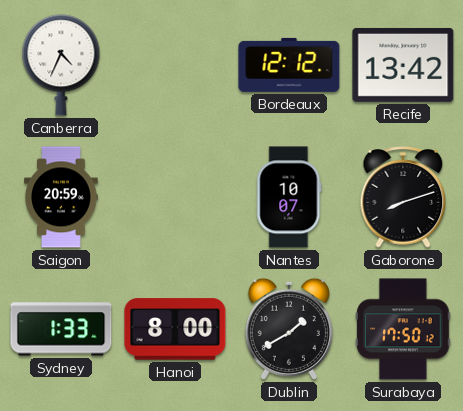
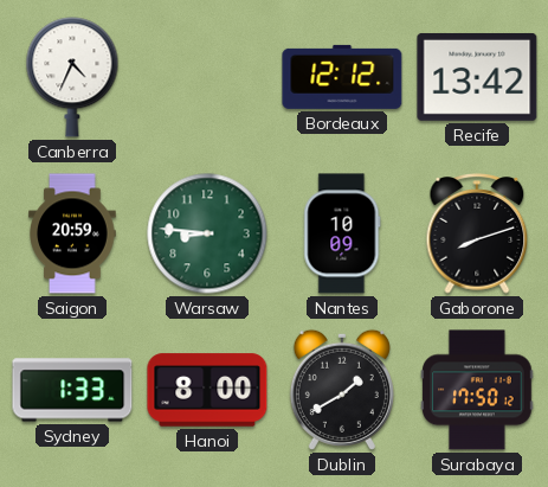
Warsaw: none -> 8:46 (207, 233)
Nantes: 10:07 -> 10:09 (342, 233)
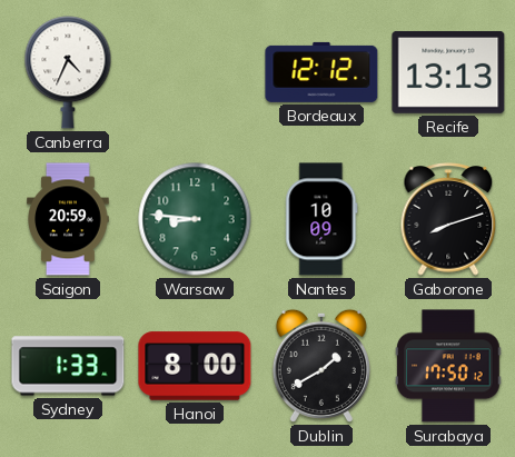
Recife: 13:42 -> 13:13 (448, 72)
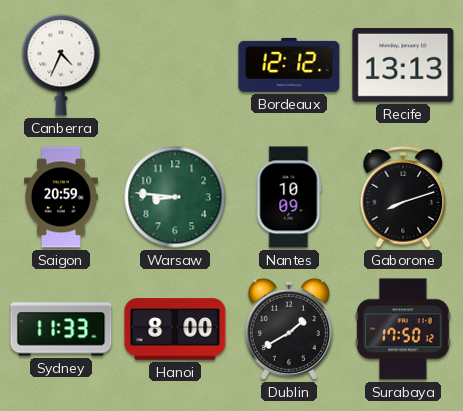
Sydney: 1:33 -> 11:33 (61, 329)
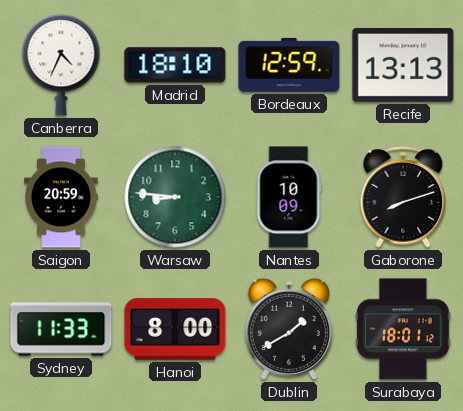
Madrid: none -> 18:10 (175, 65)
Bordeaux: 12:12 -> 12:59 (289, 65)
Surabaya: 17:50 -> 18:01 (403, 329)
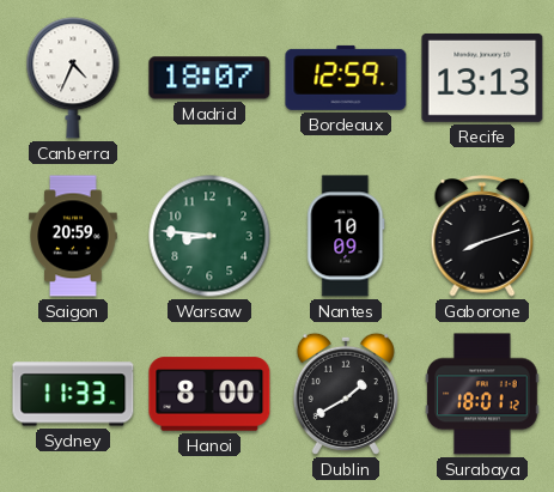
Madrid: 18:10 -> 18:07 (209, 78)
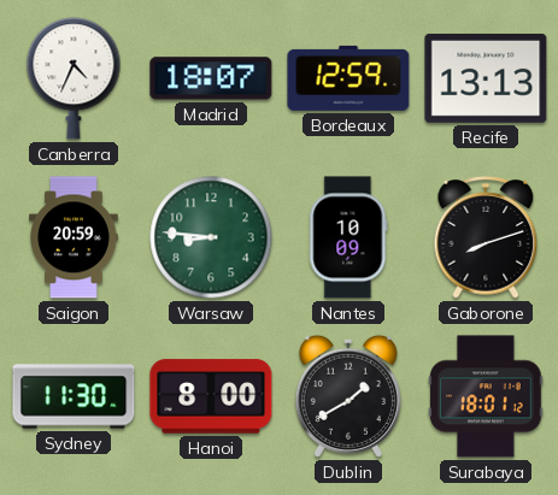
Sydney: 11:33 -> 11:30 (74, 396)
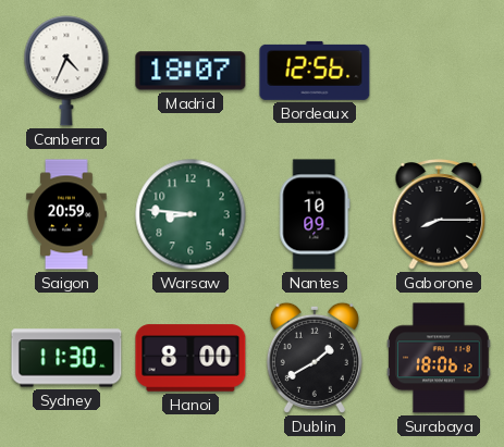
Bordeaux: 12:59 -> 12:56 (315, 71)
Recife: 13:13 -> none (486, 78)
Gaborone: 8:12 -> 8:15 (439, 214)
Surabaya: 18:01 -> 18:06 (439, 358)
